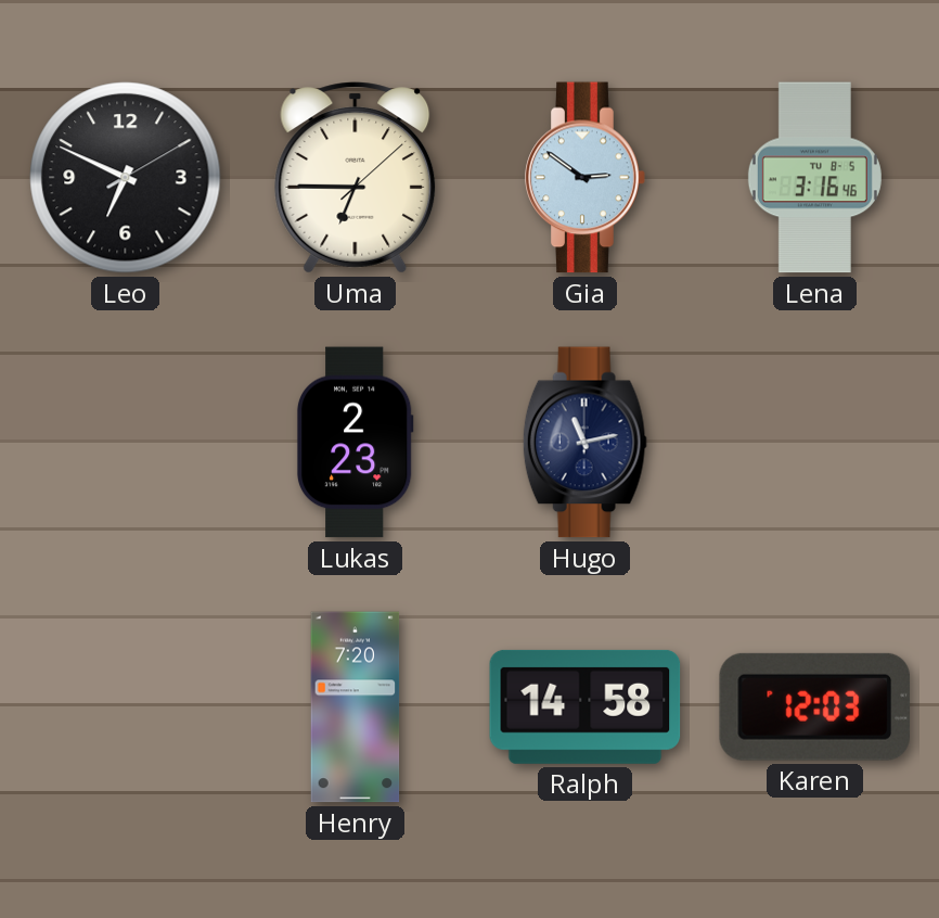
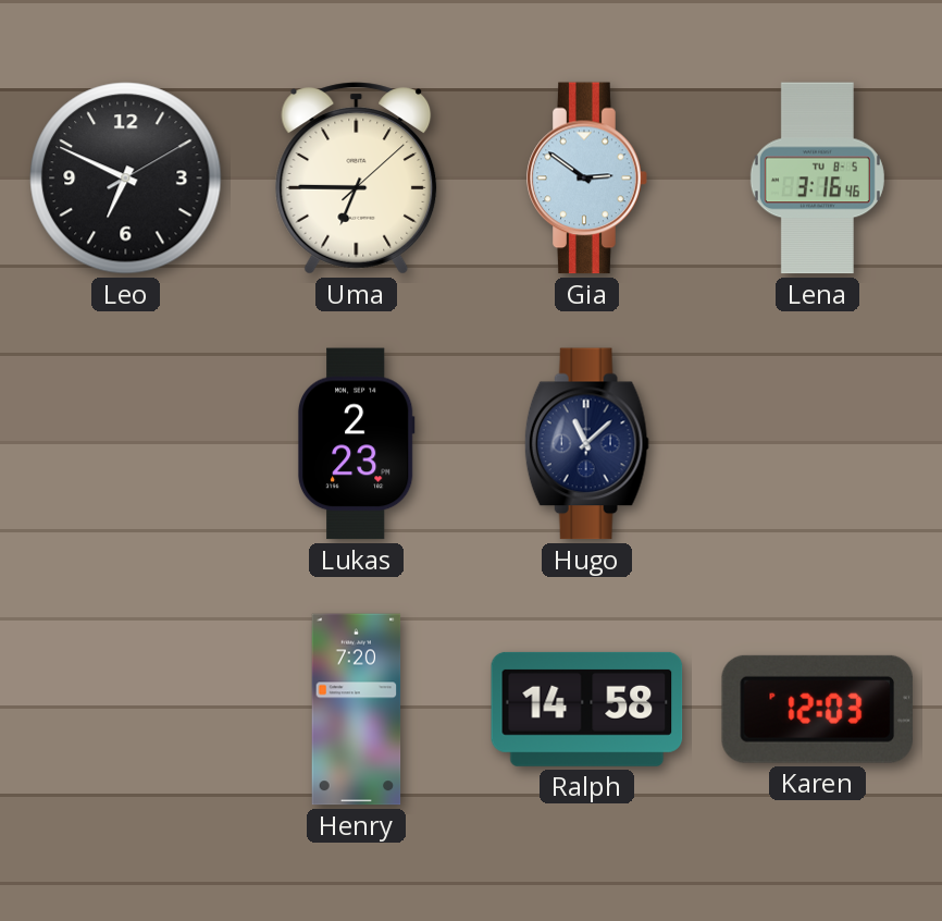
Hugo: 11:13 -> 11:08 (586, 444)
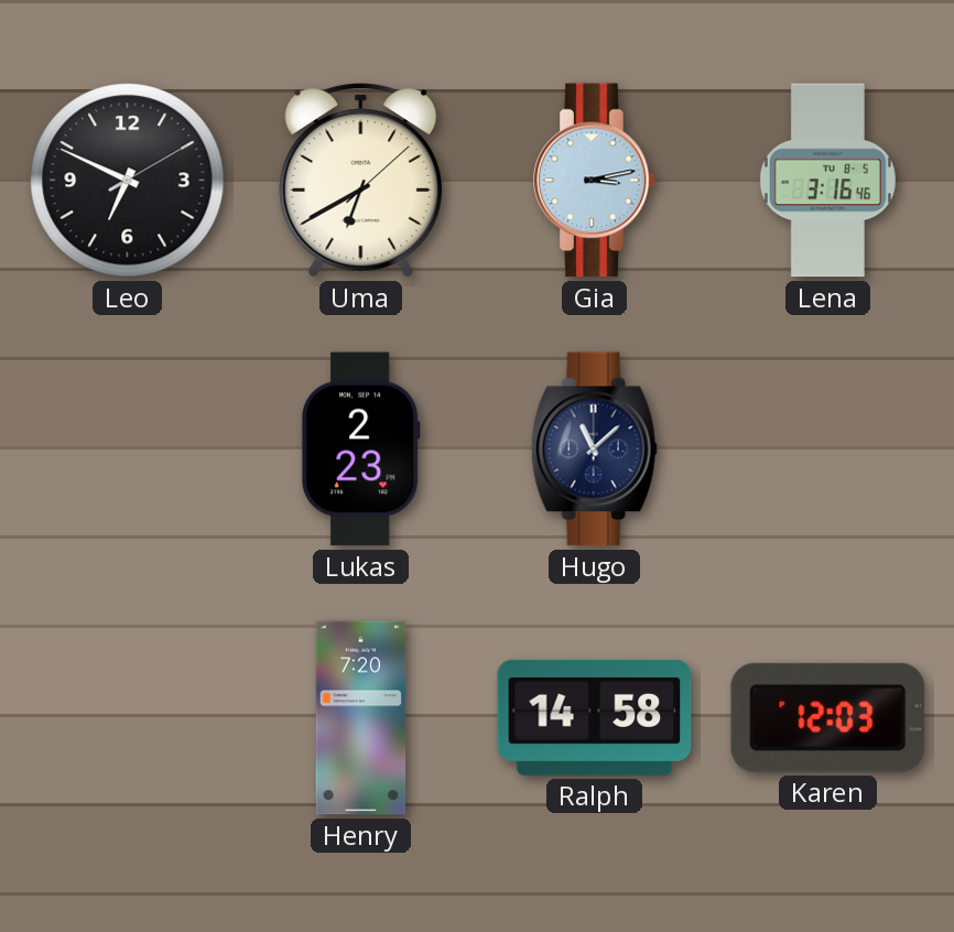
Uma: 6:45 -> 6:40 (361, 181)
Gia: 2:51 -> 3:13 (595, 181)
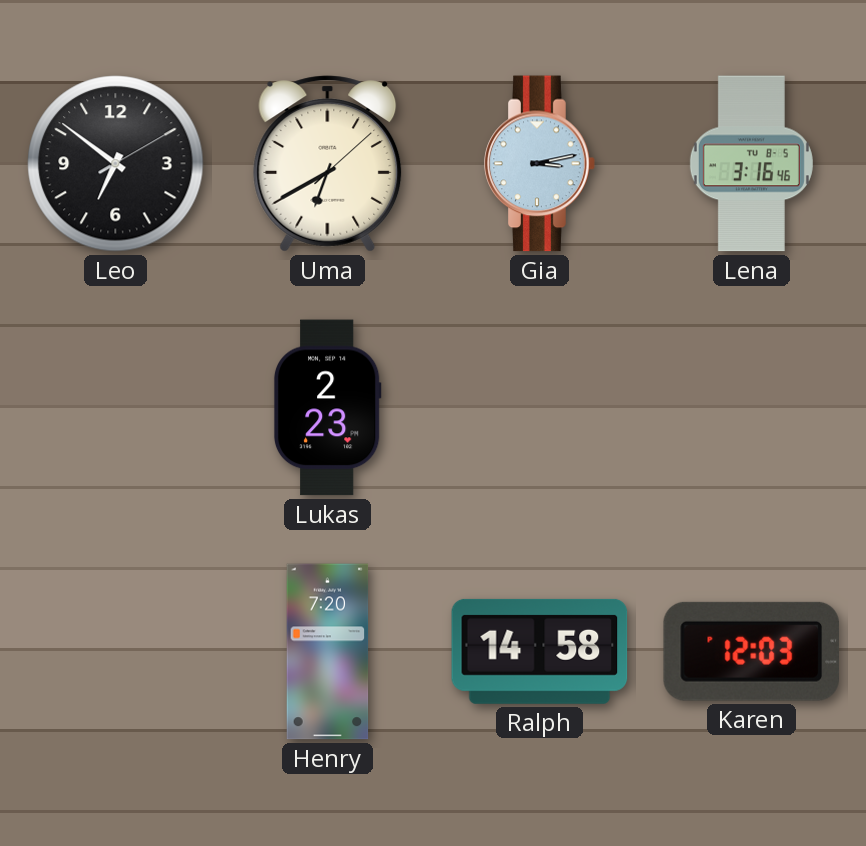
Leo: 6:49 -> 6:51 (116, 164)
Hugo: 11:08 -> none (594, 449)
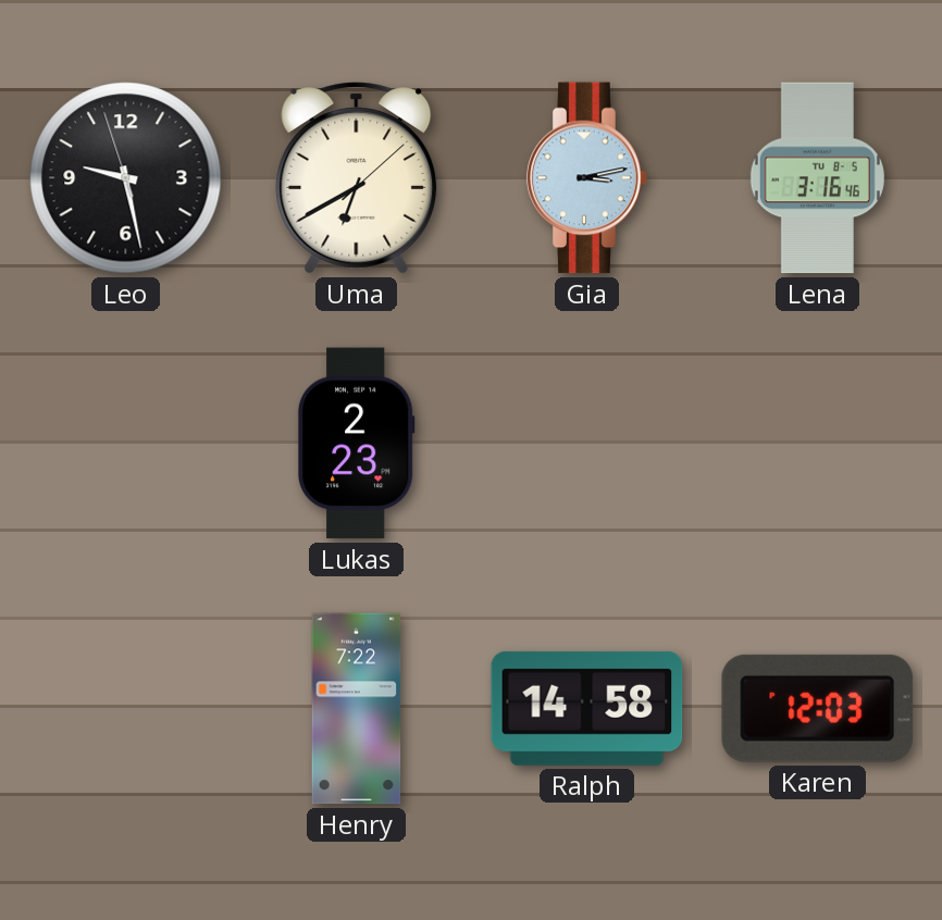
Leo: 6:51 -> 9:27 (126, 178)
Henry: 7:20 -> 7:22 (357, 709)
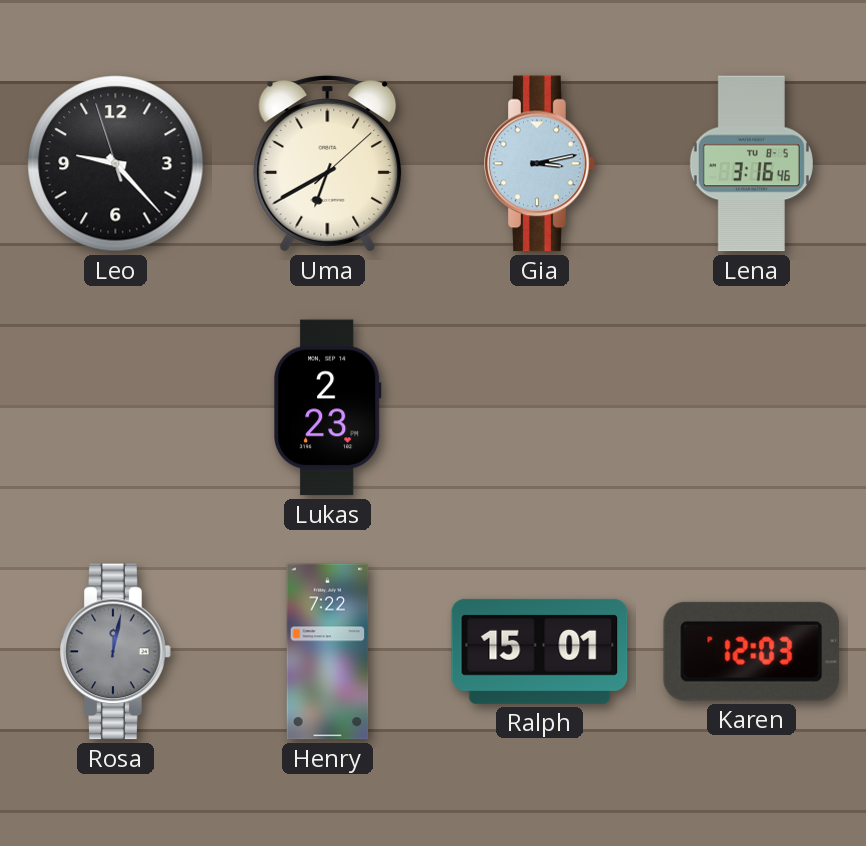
Leo: 9:27 -> 9:22 (116, 164)
Rosa: none -> 12:02 (116, 652)
Ralph: 14:58 -> 15:01 (540, 651)
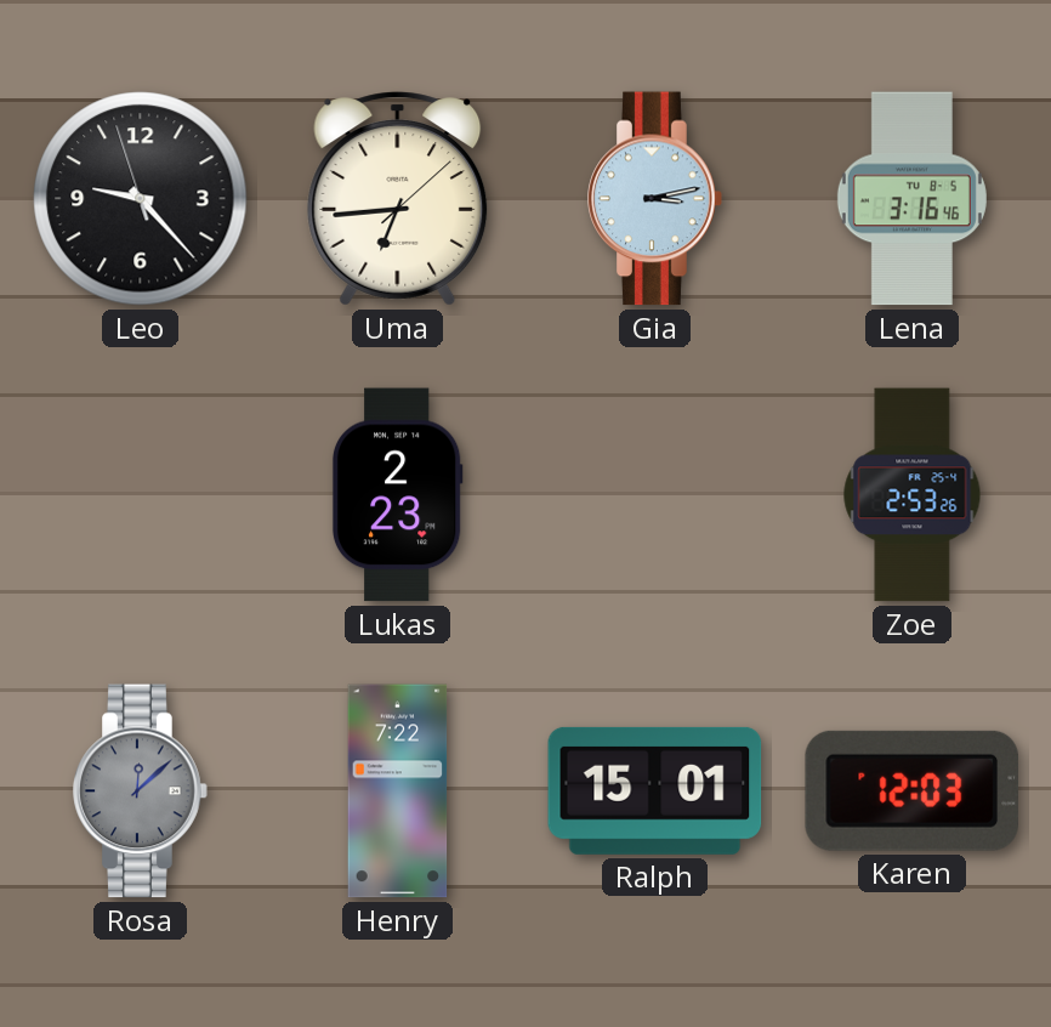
Uma: 6:40 -> 6:44 (398, 199)
Zoe: none -> 2:53 (913, 495)
Rosa: 12:02 -> 12:08 (141, 791)
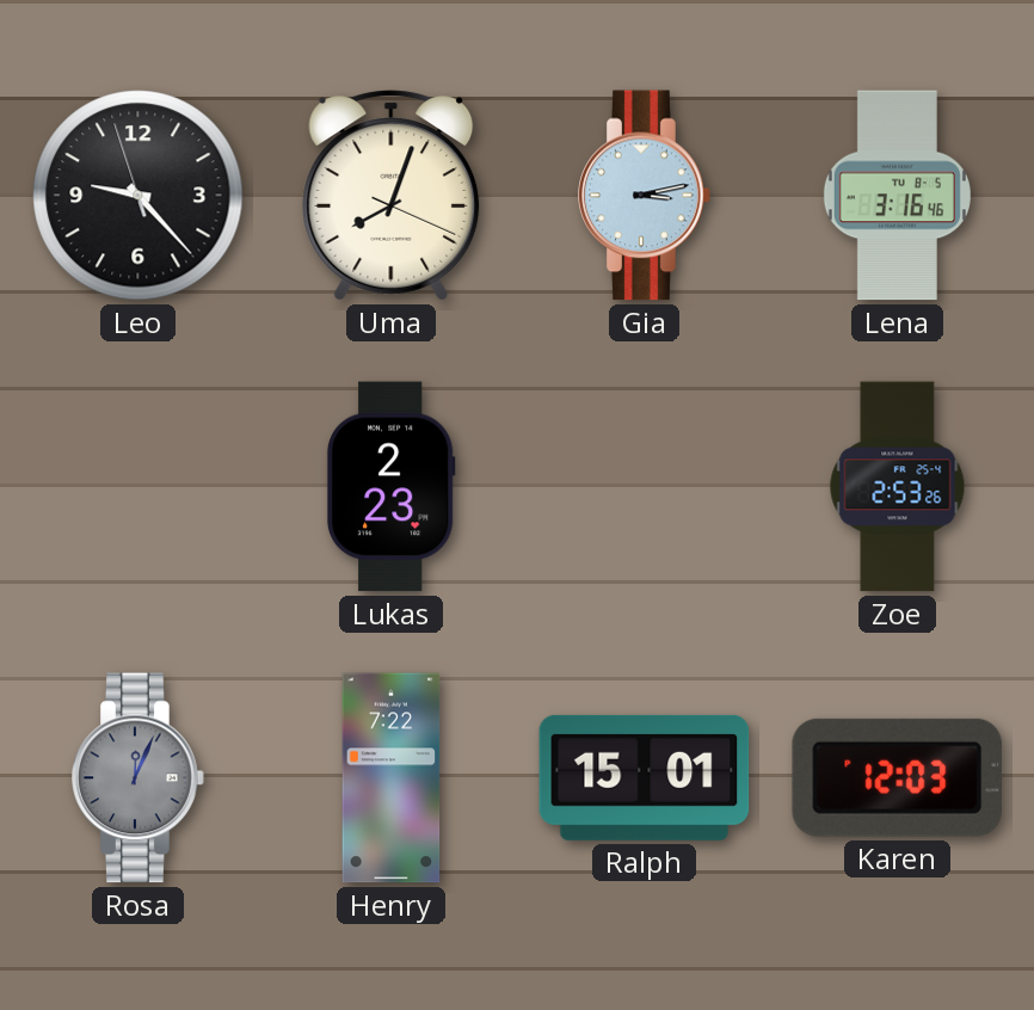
Uma: 6:44 -> 8:03 (392, 196)
Rosa: 12:08 -> 12:04 (139, 778)
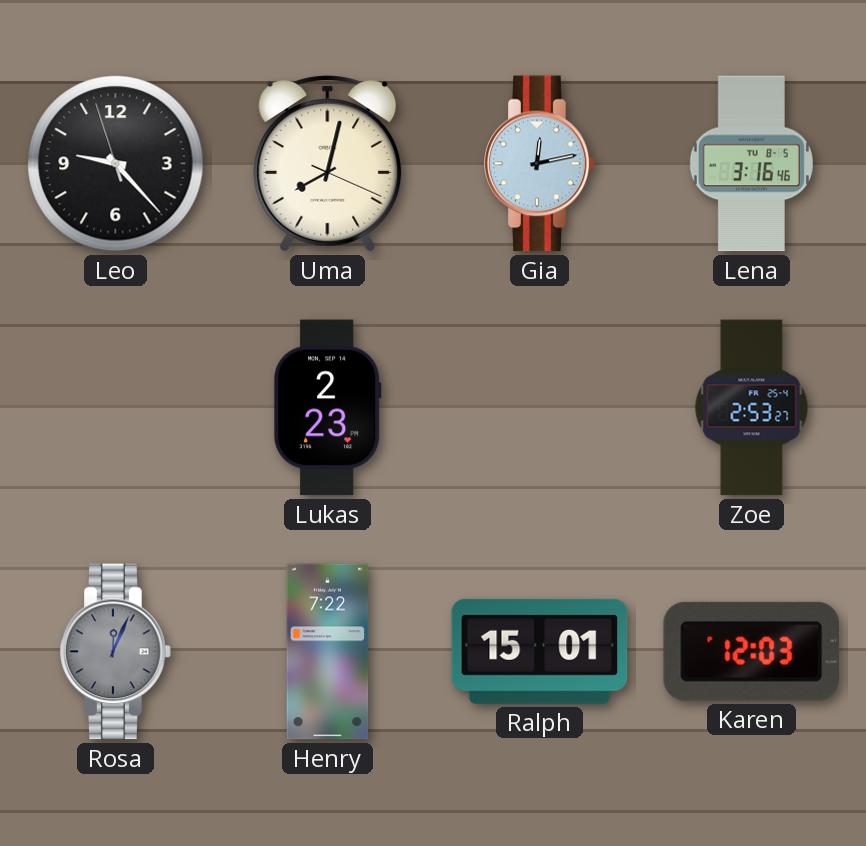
Uma: 8:03 -> 8:02 (328, 164)
Gia: 3:13 -> 12:13 (540, 164)
Zoe: 2:53:26 -> 2:53:27 (752, 408)
